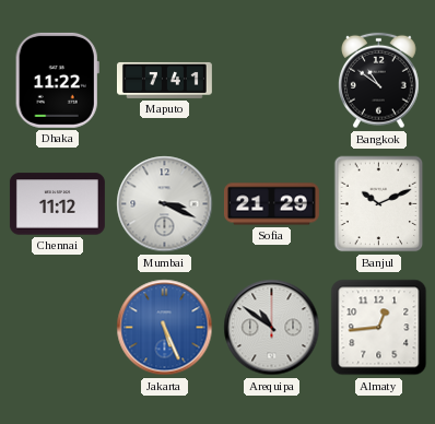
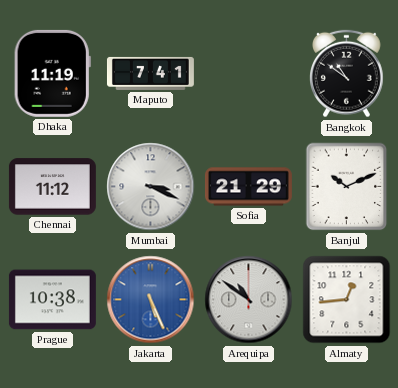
Dhaka: 11:22 -> 11:19 (52, 73)
Prague: none -> 10:38 (52, 300)
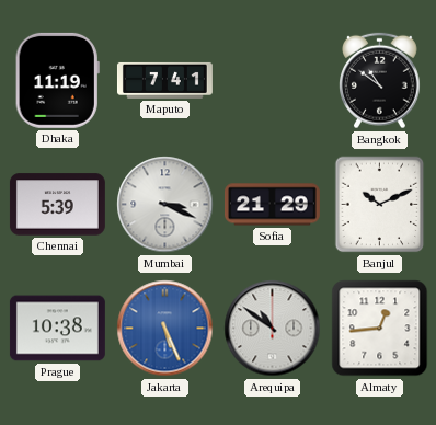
Chennai: 11:12 -> 5:39 (57, 205)
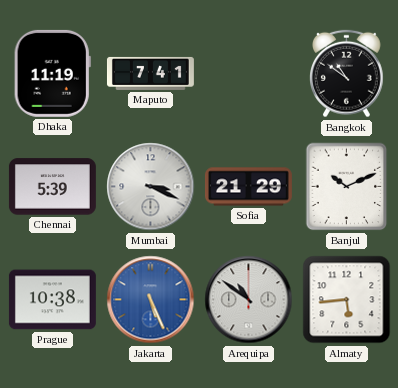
Almaty: 12:44 -> 5:44 (347, 300)
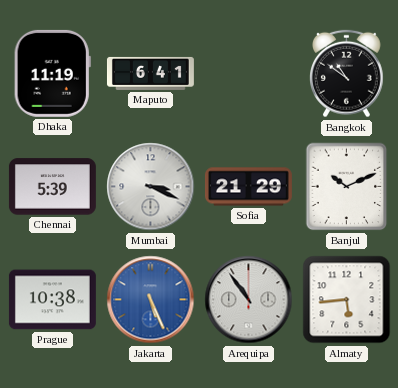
Maputo: 7:41 -> 6:41 (150, 73)
Arequipa: 10:51 -> 10:54 (249, 300)
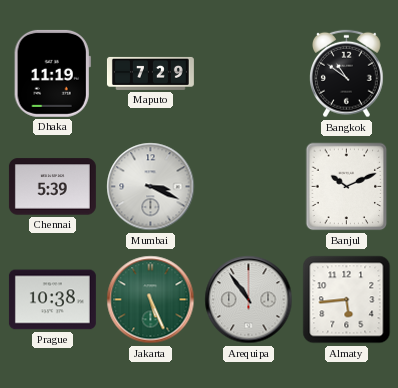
Maputo: 6:41 -> 7:29 (150, 73)
Sofia: 21:29 -> none (248, 187)
Jakarta dial: blue -> green (151, 300)
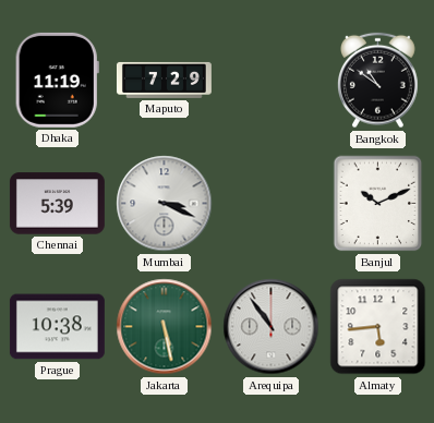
Jakarta: 5:26 -> 5:28 (165, 327)
